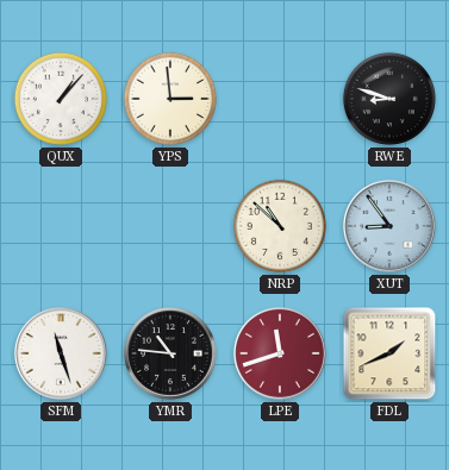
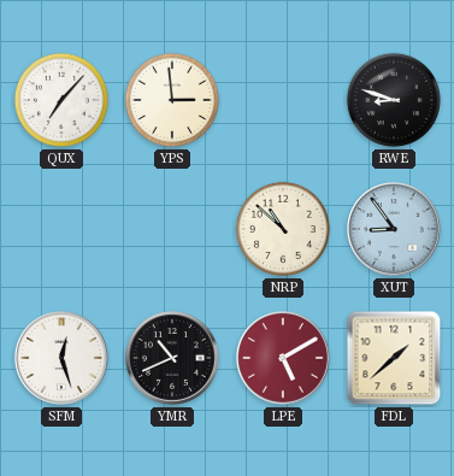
QUX: 1:07 -> 7:07 (61, 100)
SFM: 11:27 -> 12:27 (63, 359)
YMR: 10:46 -> 10:41 (173, 359)
LPE: 11:42 -> 5:10 (284, 359)
FDL: 1:41 -> 1:38 (394, 358)
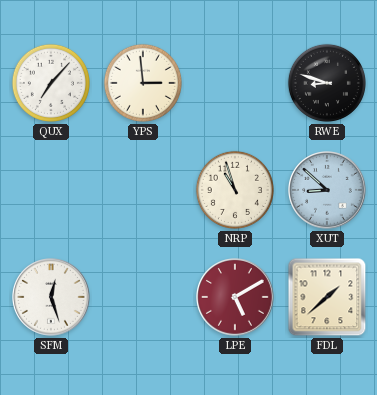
NRP: 10:52 -> 10:57 (235, 190)
XUT: 8:54 -> 8:52 (328, 191)
YMR: 10:41 -> none (173, 359)
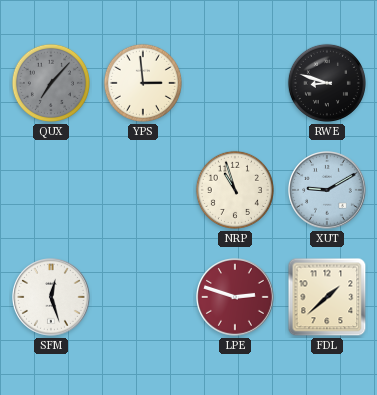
QUX dial: white -> grey (51, 83)
XUT: 8:52 -> 9:10 (328, 191)
LPE: 5:10 -> 2:48 (236, 298)
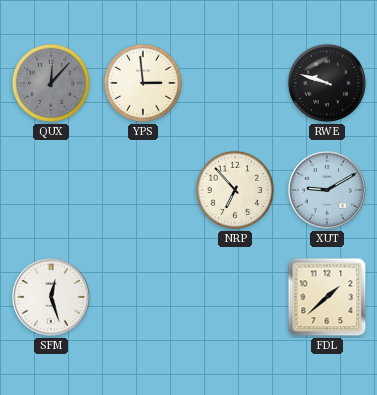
QUX: 7:07 -> 12:07 (51, 83)
RWE: 8:48 -> 9:48 (327, 83)
NRP: 10:57 -> 6:53 (235, 190)
LPE: 2:48 -> none (236, 298)
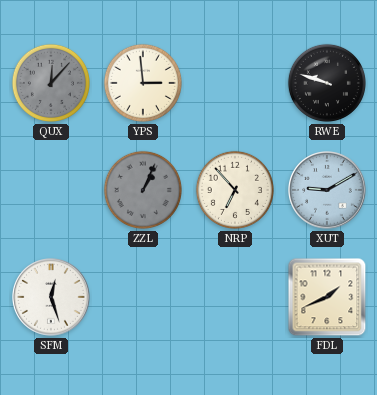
ZZL: none -> 1:04 (143, 190)
FDL: 1:38 -> 1:41 (327, 297)
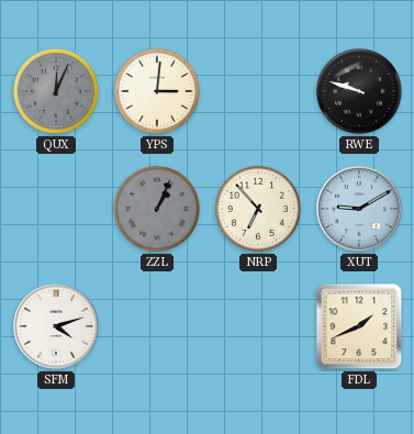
QUX: 12:07 -> 12:04 (56, 91)
YPS: 2:59 -> 3:01 (157, 91)
SFM: 12:27 -> 4:12 (57, 327)
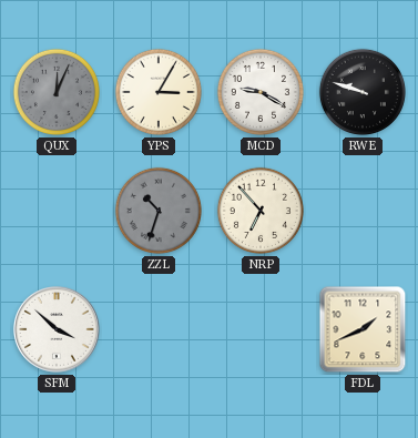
YPS: 3:01 -> 3:05 (159, 92)
MCD: none -> 9:20 (261, 92)
ZZL: 1:04 -> 10:33 (159, 211)
XUT: 9:10 -> none (360, 210)
SFM: 4:12 -> 3:52 (58, 330)
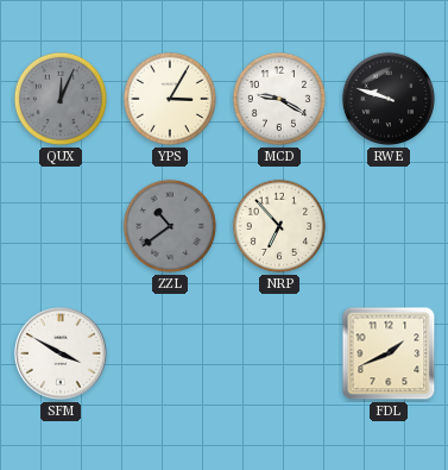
ZZL: 10:33 -> 10:39 (170, 226)
SFM: 3:52 -> 3:50 (62, 355)
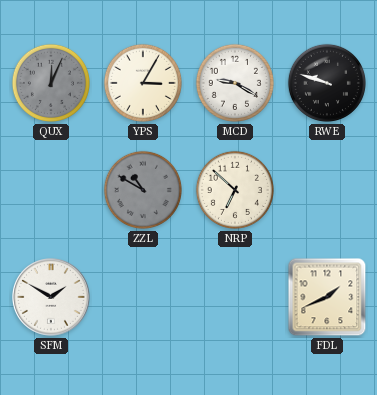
ZZL: 10:39 -> 10:50 (143, 190)
NRP: 6:53 -> 6:52 (235, 190)
SFM: 3:50 -> 1:50 (52, 298)
